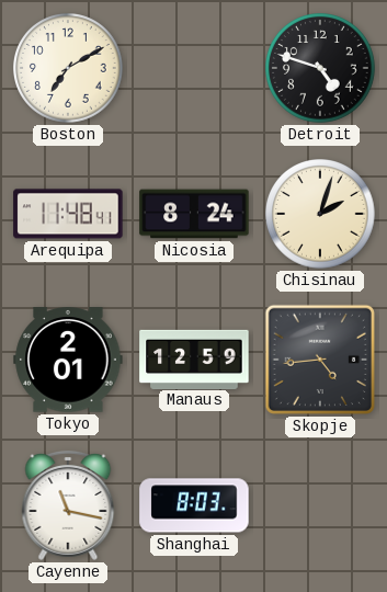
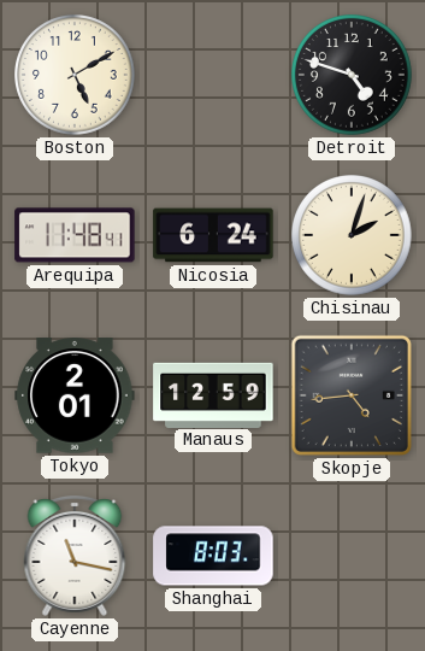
Boston: 7:10 -> 5:10 (76, 76)
Nicosia: 8:24 -> 6:24 (213, 235)
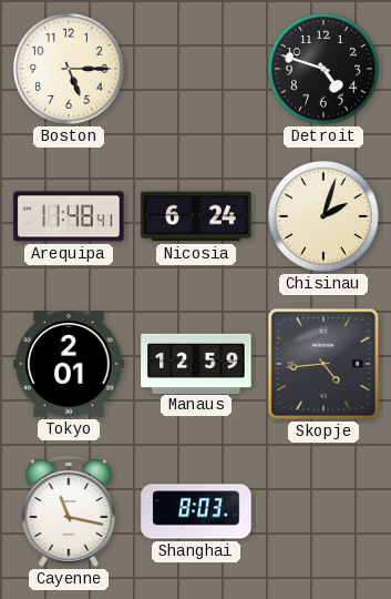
Boston: 5:10 -> 5:15 (70, 70)
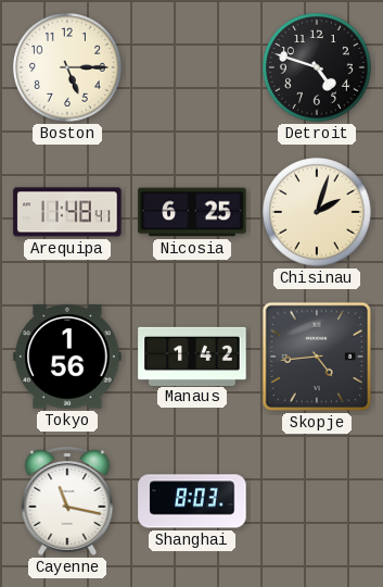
Nicosia: 6:24 -> 6:25 (192, 212)
Tokyo: 2:01 -> 1:56 (67, 357)
Manaus: 12:59 -> 1:42 (192, 355)
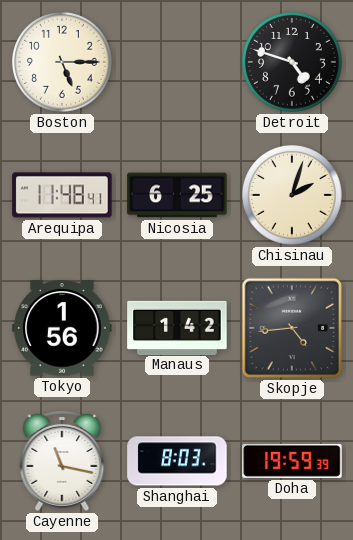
Doha: none -> 19:59 (292, 461)
